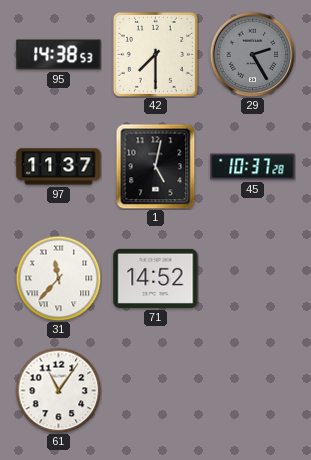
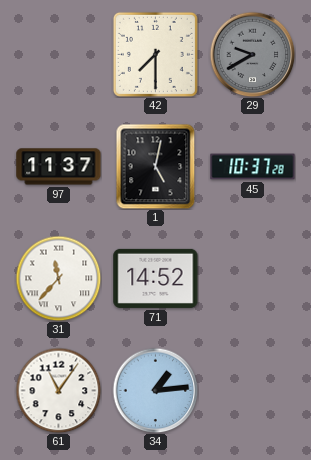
95: 14:38 -> none (59, 55)
29: 2:25 -> 9:40 (252, 54)
34: none -> 1:14 (155, 390)
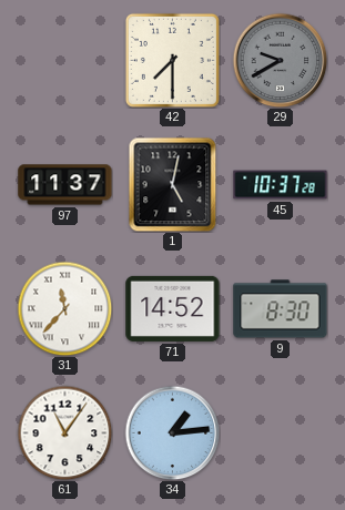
9: none -> 8:30 (281, 309)
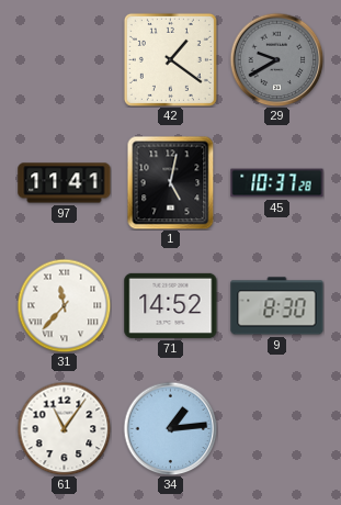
42: 7:30 -> 1:21 (170, 59)
97: 11:37 -> 11:41 (65, 183)
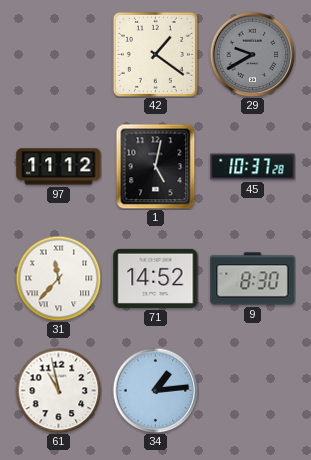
97: 11:41 -> 11:12 (59, 167)
61: 11:06 -> 10:58 (58, 390)
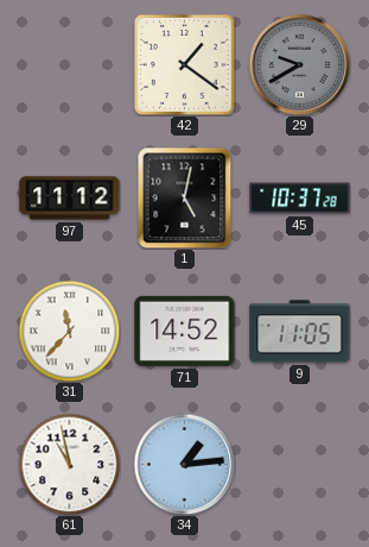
9: 8:30 -> 11:05 (300, 332)
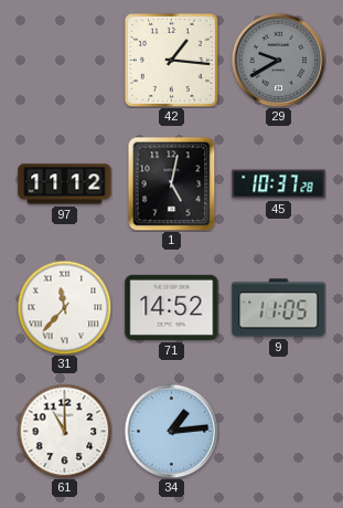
42: 1:21 -> 1:16 (171, 60)
61: 10:58 -> 11:00 (64, 431)
